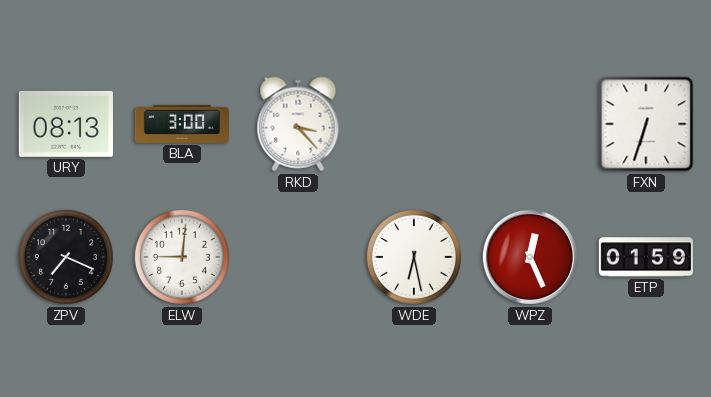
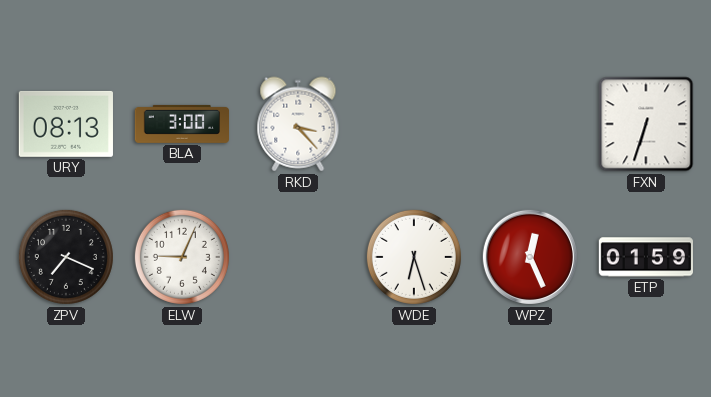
ELW: 9:01 -> 9:04 (182, 257)
WDE: 6:28 -> 6:27 (414, 257)
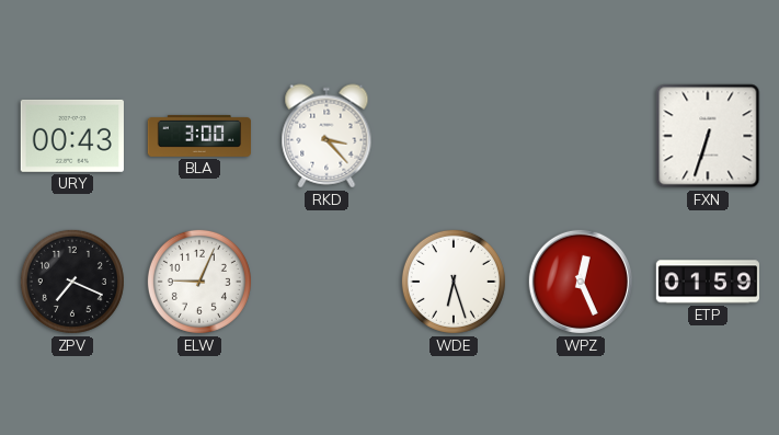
URY: 08:13 -> 00:43 (72, 136)
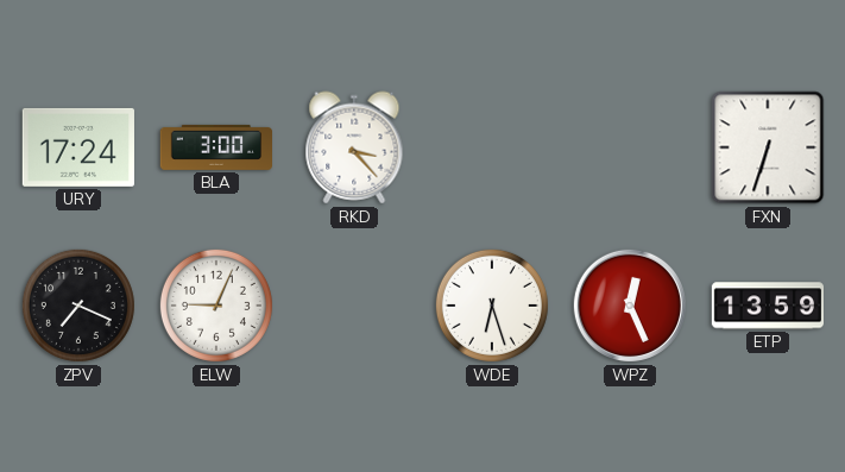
URY: 00:43 -> 17:24 (78, 147)
ETP: 01:59 -> 13:59 (767, 306)
